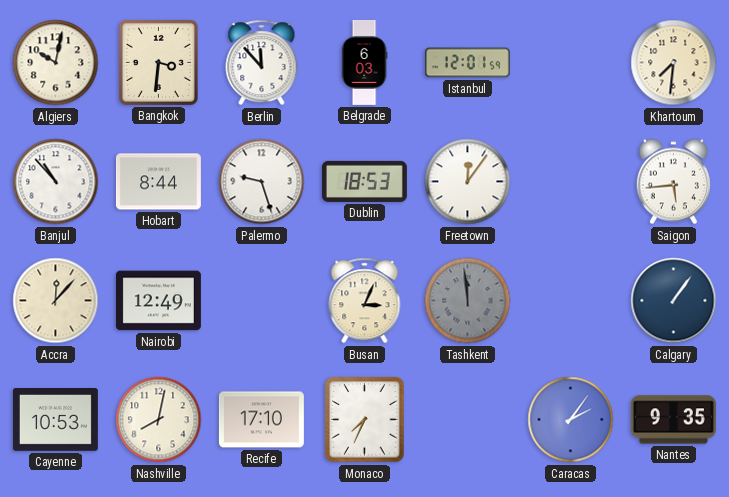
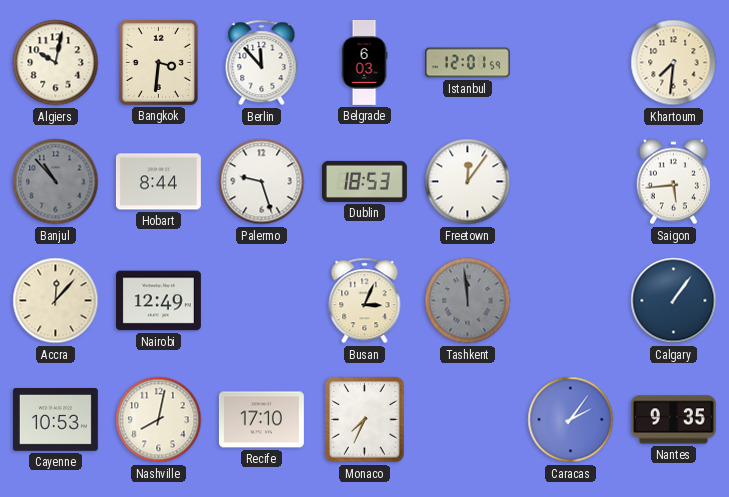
Banjul dial: white -> grey (56, 182)
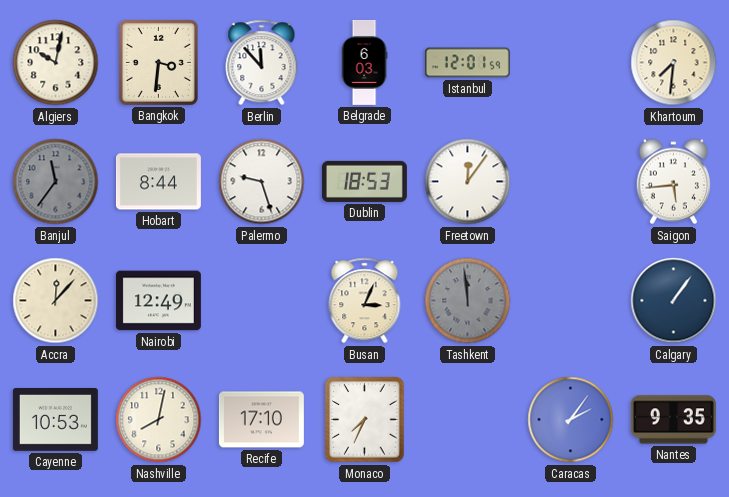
Banjul: 10:53 -> 11:36 (56, 182)
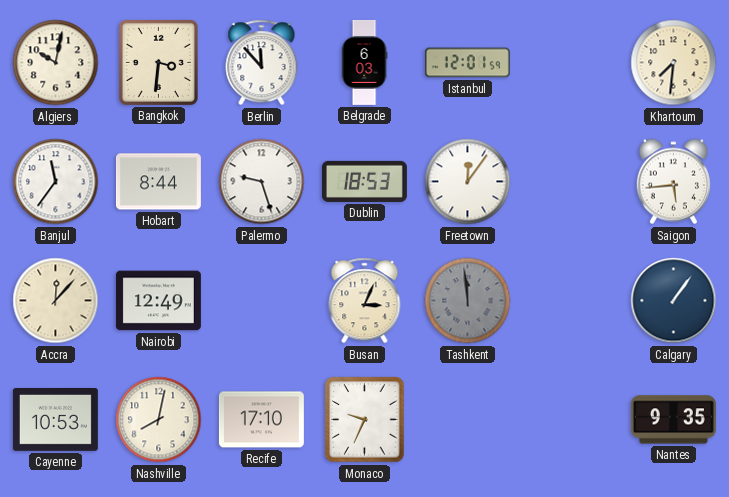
Banjul dial: grey -> white (56, 182)
Monaco: 7:34 -> 9:34 (365, 420)
Caracas: 2:06 -> none (571, 420)
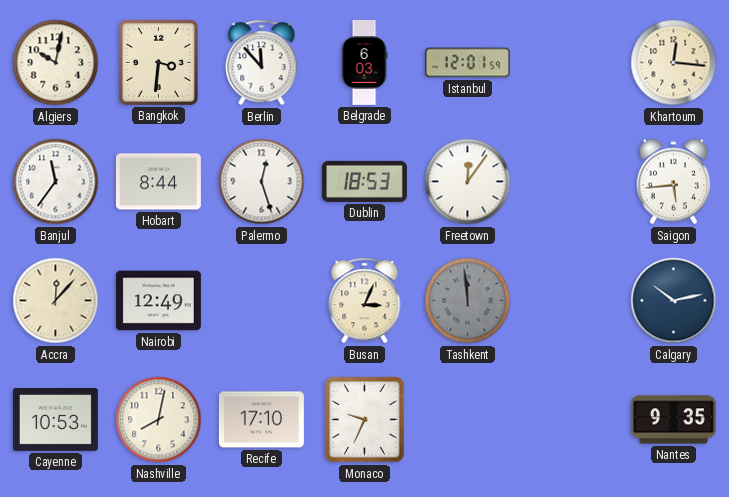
Khartoum: 7:31 -> 12:16 (674, 63)
Palermo: 9:27 -> 12:27 (262, 182)
Calgary: 1:06 -> 10:13 (674, 301)
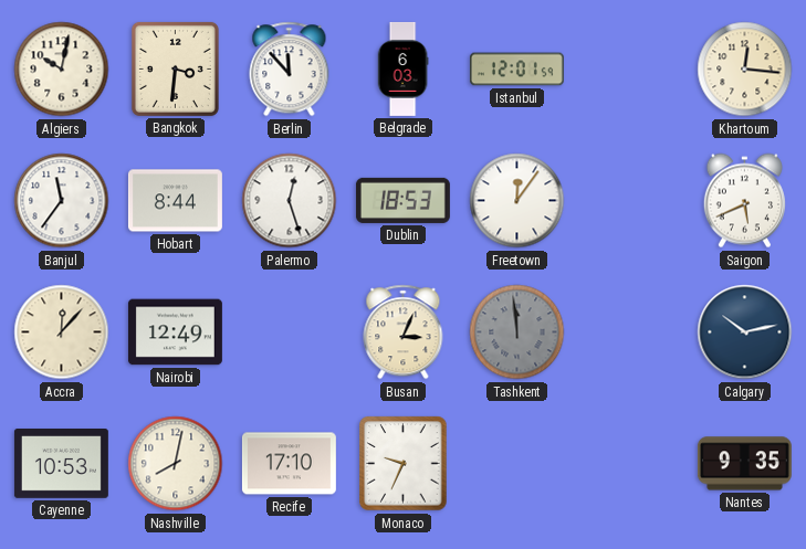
Saigon: 5:44 -> 5:41 (744, 201)
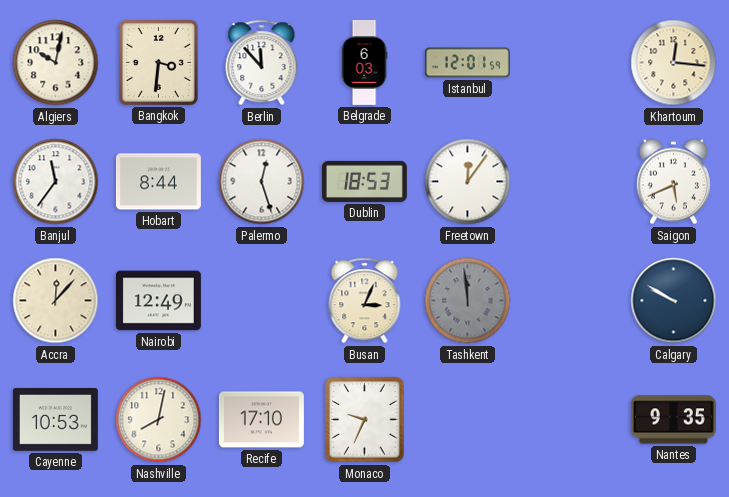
Calgary: 10:13 -> 9:50 (674, 301)
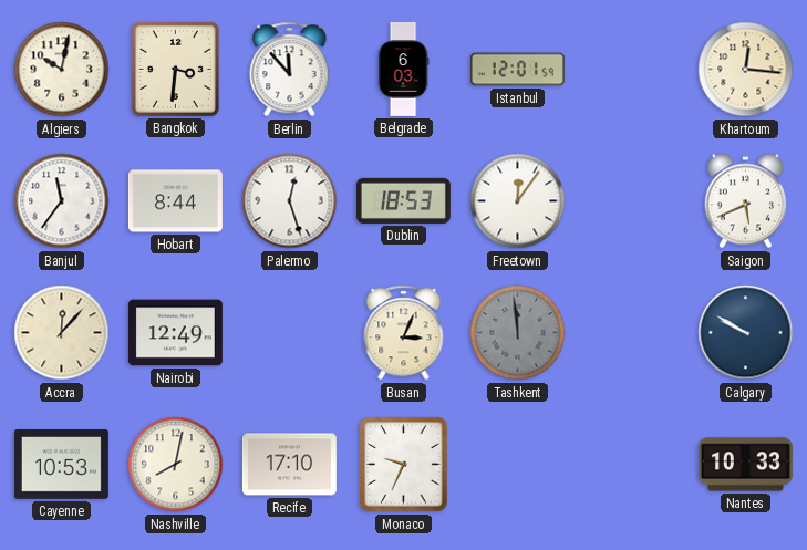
Nantes: 9:35 -> 10:33 (745, 465)
